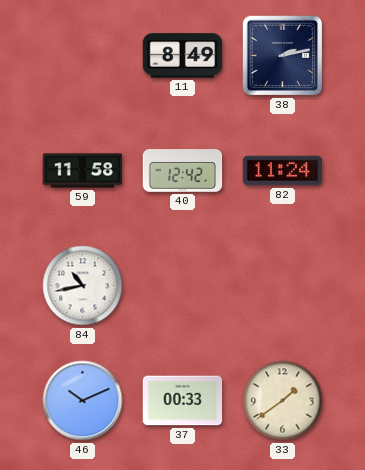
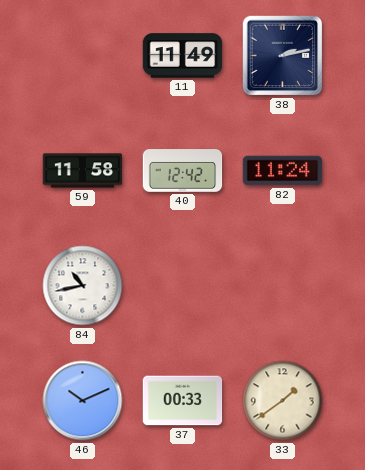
11: 8:49 -> 11:49 (183, 56)
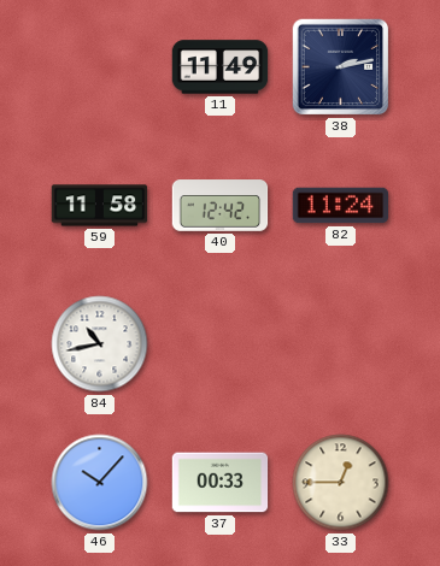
46: 10:11 -> 10:07 (100, 483)
33: 1:39 -> 12:45 (341, 483)
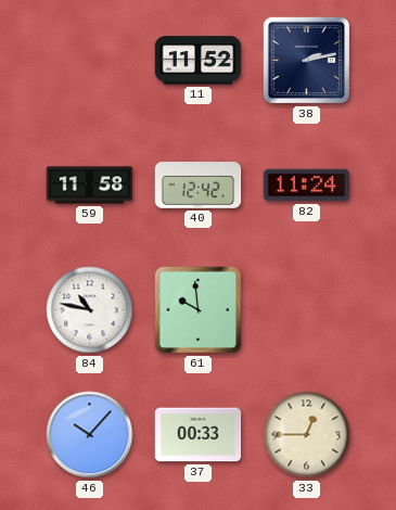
11: 11:49 -> 11:52 (199, 61)
84: 10:43 -> 10:47 (90, 310)
61: none -> 9:59 (199, 310)
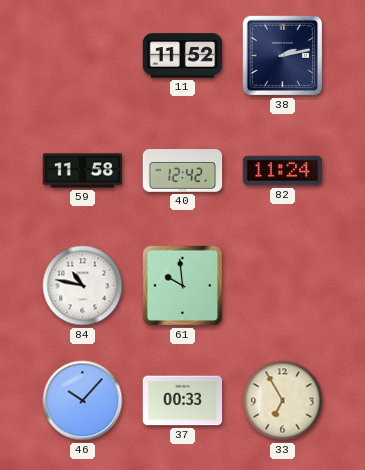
33: 12:45 -> 6:55 (283, 401)
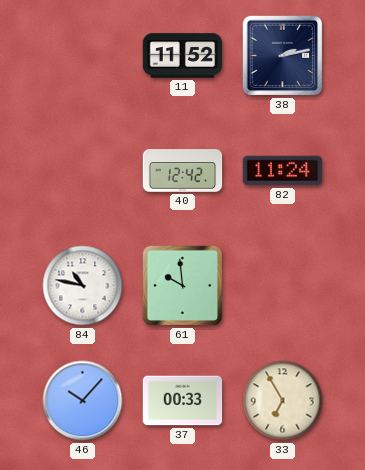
59: 11:58 -> none (83, 171)
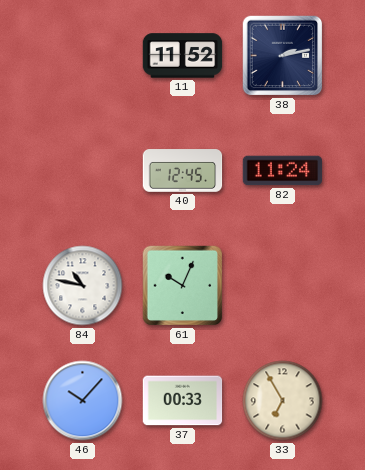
40: 12:42 -> 12:45 (183, 171)
61: 9:59 -> 10:04 (183, 286)
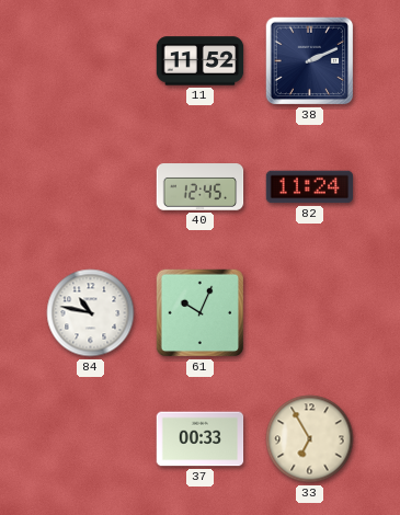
38: 2:13 -> 2:11 (310, 61)
46: 10:07 -> none (83, 401)
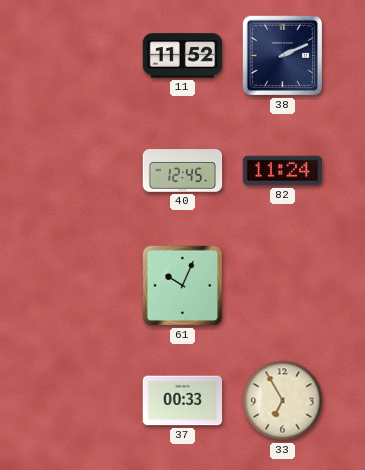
84: 10:47 -> none (91, 313)
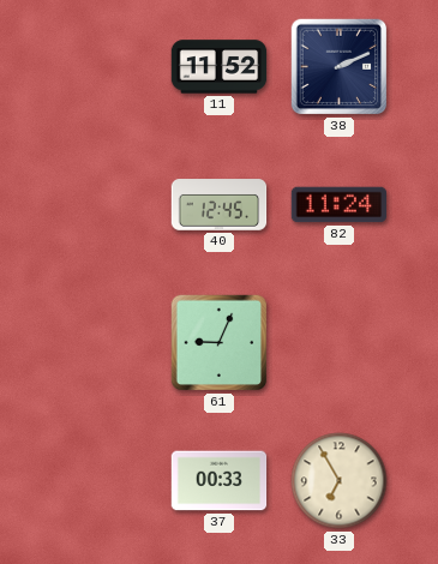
61: 10:04 -> 9:04 (220, 343)
